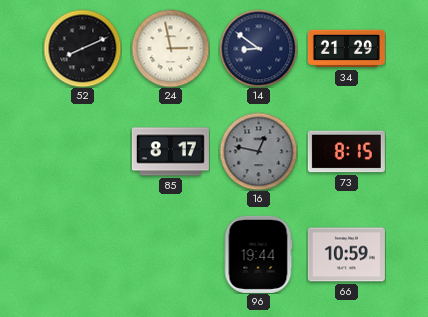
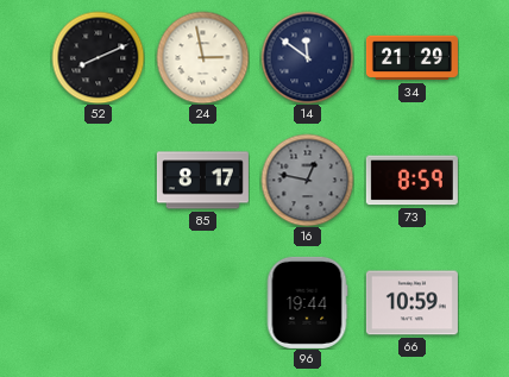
14: 8:51 -> 11:51 (307, 57)
73: 8:15 -> 8:59 (411, 181)
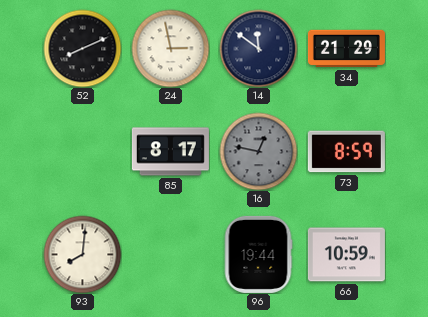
93: none -> 8:01 (82, 254)
